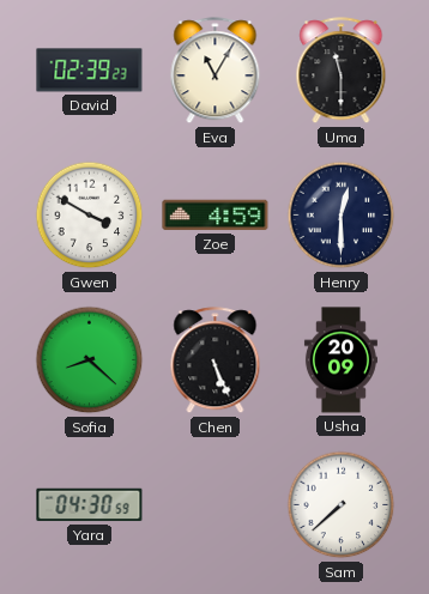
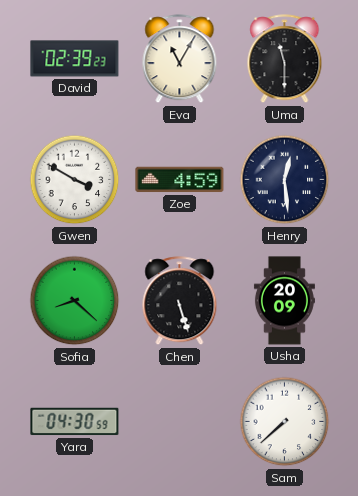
Henry: 12:30 -> 12:29 (285, 180)
Chen: 5:26 -> 5:27 (180, 301)
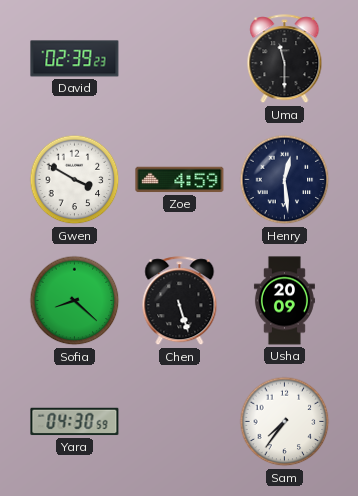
Eva: 11:05 -> none (180, 59)
Sam: 7:38 -> 7:36 (285, 422)
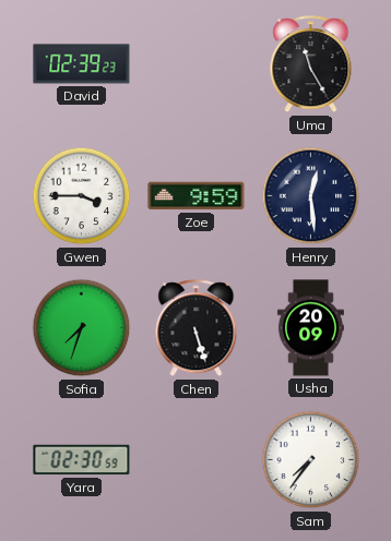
Uma: 11:30 -> 11:25 (311, 64)
Gwen: 3:50 -> 3:45 (82, 196)
Zoe: 4:59 -> 9:59 (197, 196)
Sofia: 8:22 -> 7:33 (82, 328)
Yara: 04:30 -> 02:30 (82, 460)
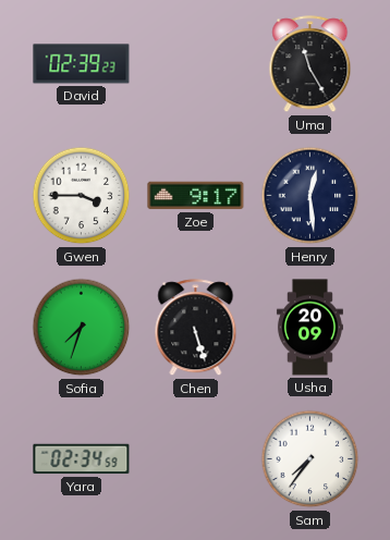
Zoe: 9:59 -> 9:17 (196, 196)
Yara: 02:30 -> 02:34 (82, 459)
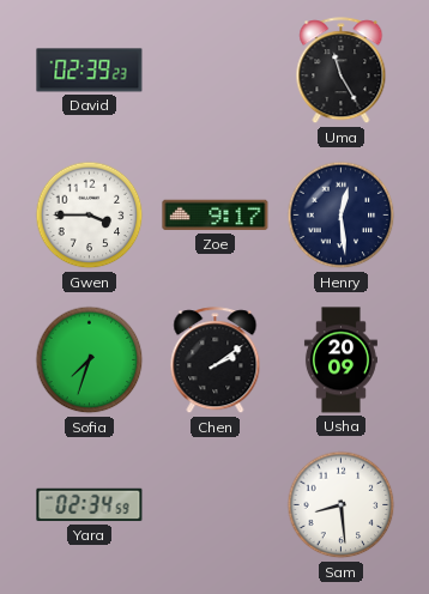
Chen: 5:27 -> 2:09 (216, 360)
Sam: 7:36 -> 8:29 (342, 505)
